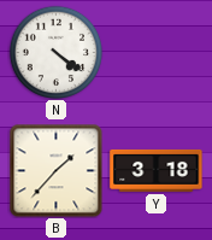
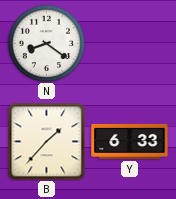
N: 4:21 -> 8:21 (46, 43)
Y: 3:18 -> 6:33 (130, 141)
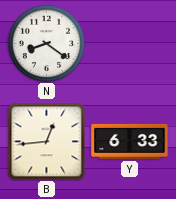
B: 1:37 -> 12:44 (46, 141)
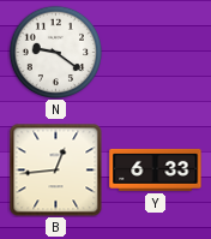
N: 8:21 -> 9:21 (55, 52)
